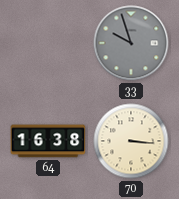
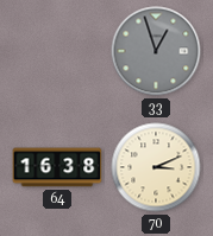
33: 9:57 -> 12:57 (156, 51)
70: 3:16 -> 3:11 (156, 167)
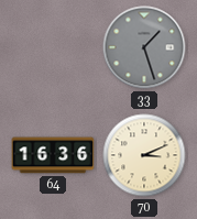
33: 12:57 -> 1:27 (144, 47)
64: 16:38 -> 16:36 (53, 155)
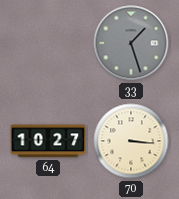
64: 16:36 -> 10:27 (48, 141)
70: 3:11 -> 3:16 (131, 141)
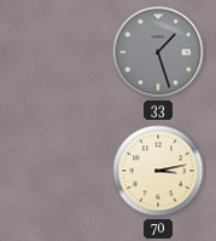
64: 10:27 -> none (48, 141)
70: 3:16 -> 3:13 (158, 171)
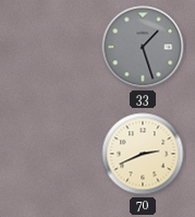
70: 3:13 -> 2:41 (143, 154)
